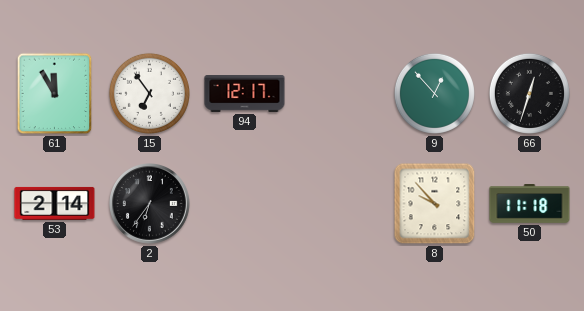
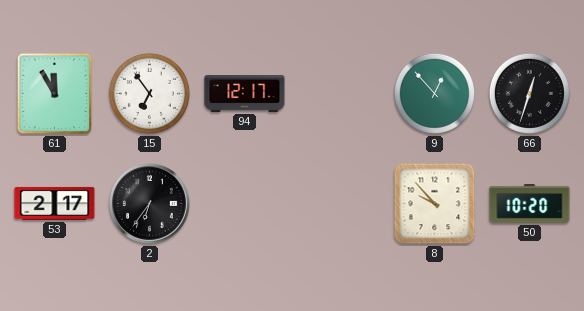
53: 2:14 -> 2:17 (55, 203)
50: 11:18 -> 10:20 (530, 204)
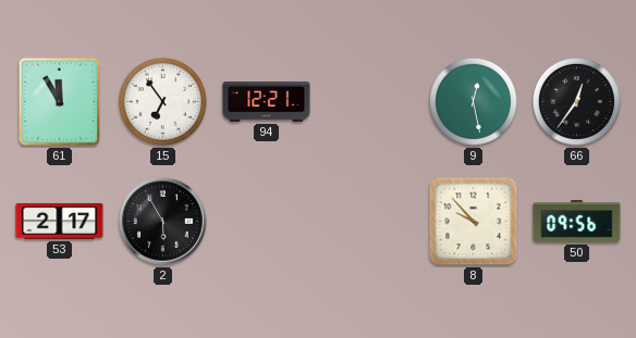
94: 12:17 -> 12:21 (267, 102)
9: 12:53 -> 12:28 (473, 101)
66: 12:33 -> 12:36 (576, 101)
2: 6:36 -> 5:55 (163, 222)
50: 10:20 -> 09:56 (577, 222)
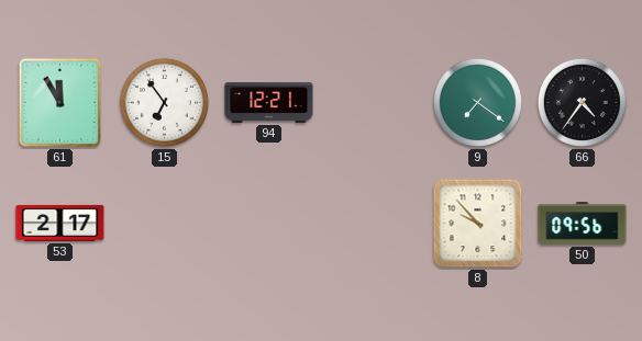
9: 12:28 -> 7:21 (477, 102)
66: 12:36 -> 4:36 (582, 102)
2: 5:55 -> none (163, 222)
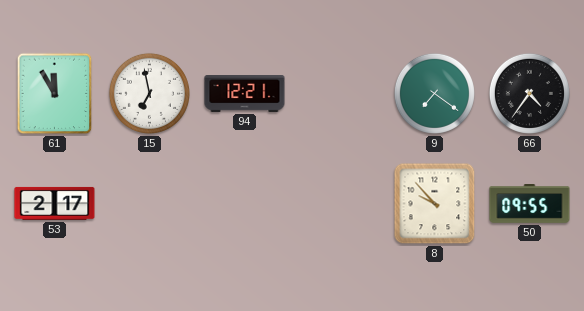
15: 6:54 -> 6:58 (149, 93)
50: 09:56 -> 09:55 (530, 204)
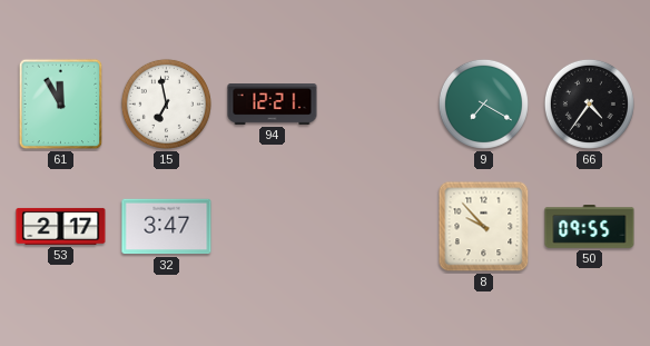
9: 7:21 -> 7:20 (483, 103)
32: none -> 3:47 (167, 227)
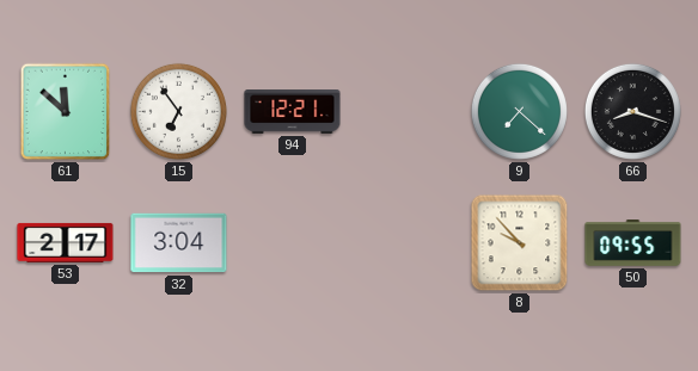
61: 11:55 -> 11:52 (66, 112)
15: 6:58 -> 6:54 (178, 111)
9: 7:20 -> 7:22 (519, 111)
66: 4:36 -> 8:18 (632, 111)
32: 3:47 -> 3:04 (179, 243)
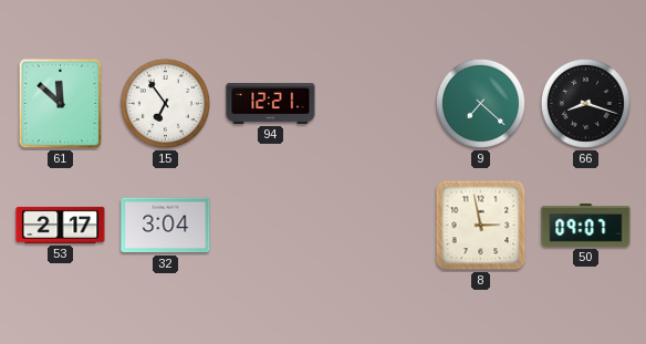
8: 9:53 -> 2:58 (481, 226)
50: 09:55 -> 09:07 (586, 226)
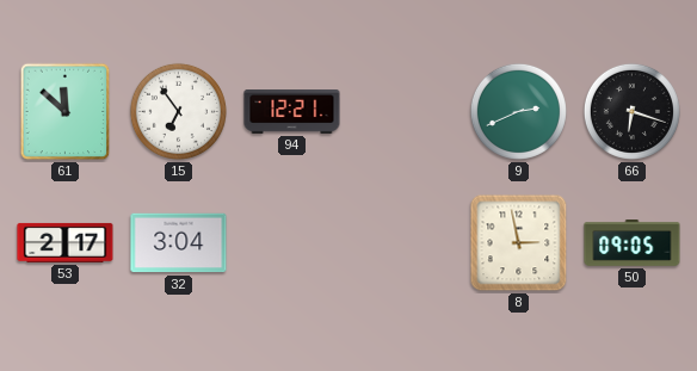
9: 7:22 -> 2:41 (518, 111)
66: 8:18 -> 6:18 (631, 111)
50: 09:07 -> 09:05 (633, 243)
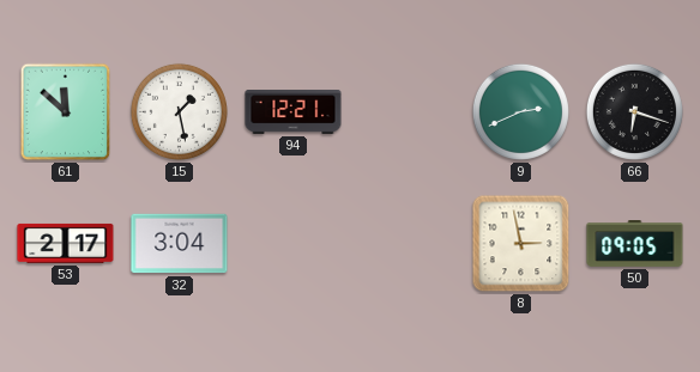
15: 6:54 -> 1:28 (179, 111)
